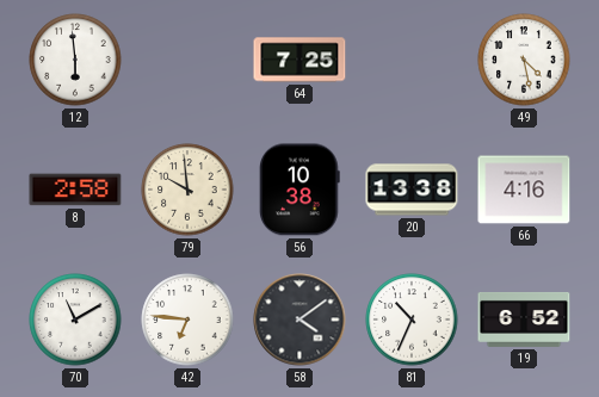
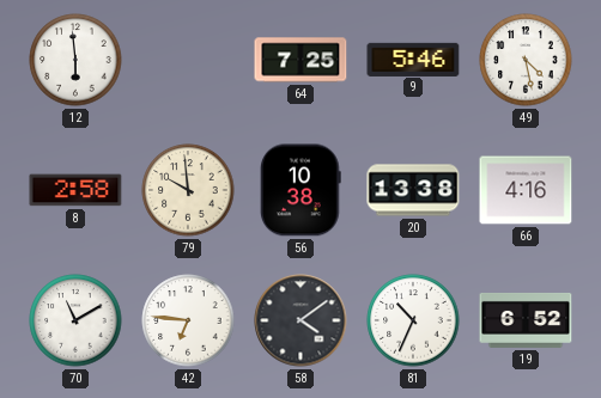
9: none -> 5:46 (413, 59)
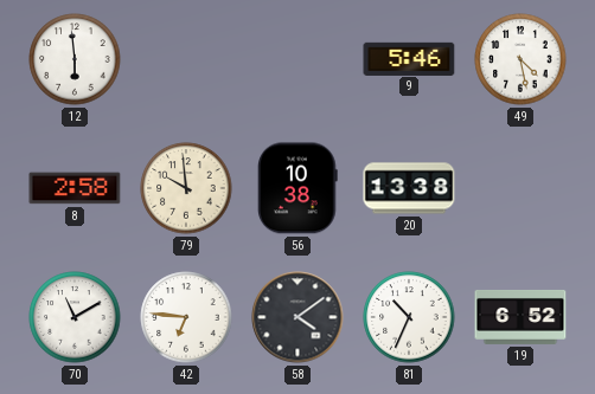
64: 7:25 -> none (300, 60)
66: 4:16 -> none (526, 190)
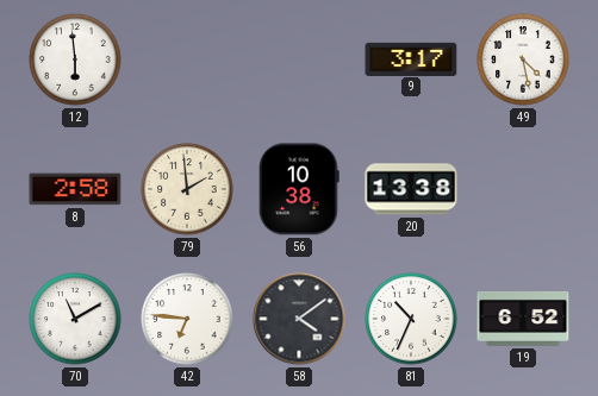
9: 5:46 -> 3:17 (411, 58)
79: 9:59 -> 1:59 (187, 189)
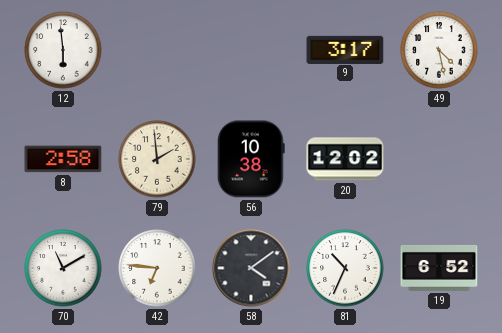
20: 13:38 -> 12:02 (345, 159)
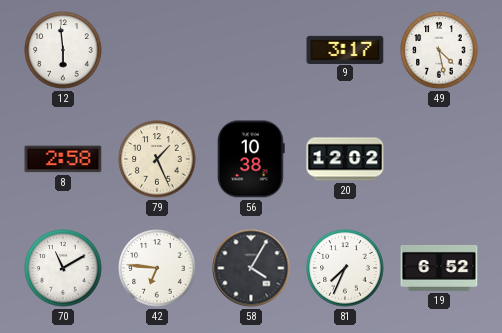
79: 1:59 -> 1:26 (157, 159)
58: 4:09 -> 4:05 (251, 268)
81: 10:34 -> 7:34 (345, 268)
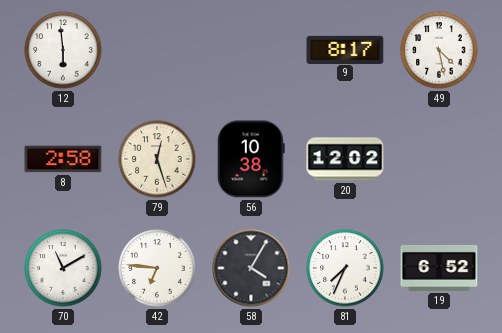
9: 3:17 -> 8:17 (345, 49)
79: 1:26 -> 12:27 (157, 159)
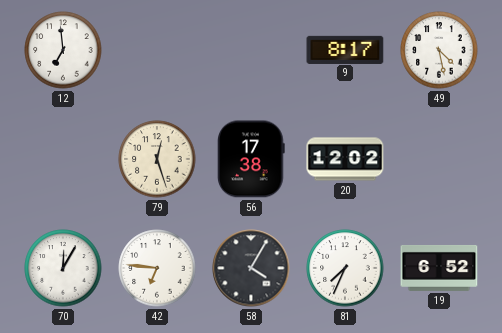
12: 5:59 -> 6:59 (63, 50)
8: 2:58 -> none (63, 159)
56: 10:38 -> 17:38 (252, 159)
70: 11:10 -> 12:05 (63, 268)
